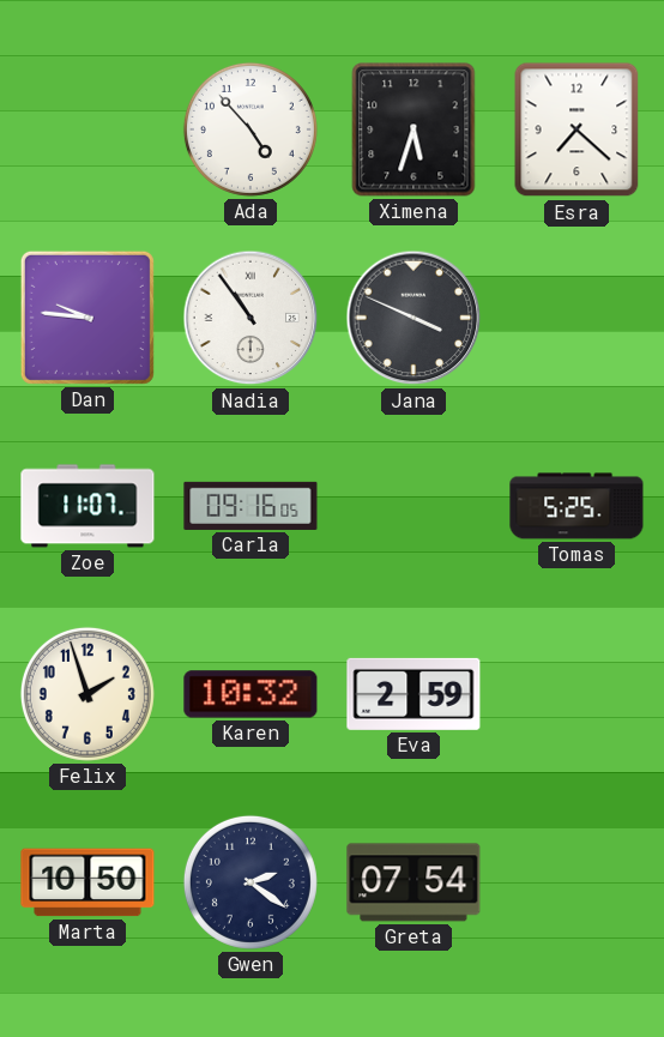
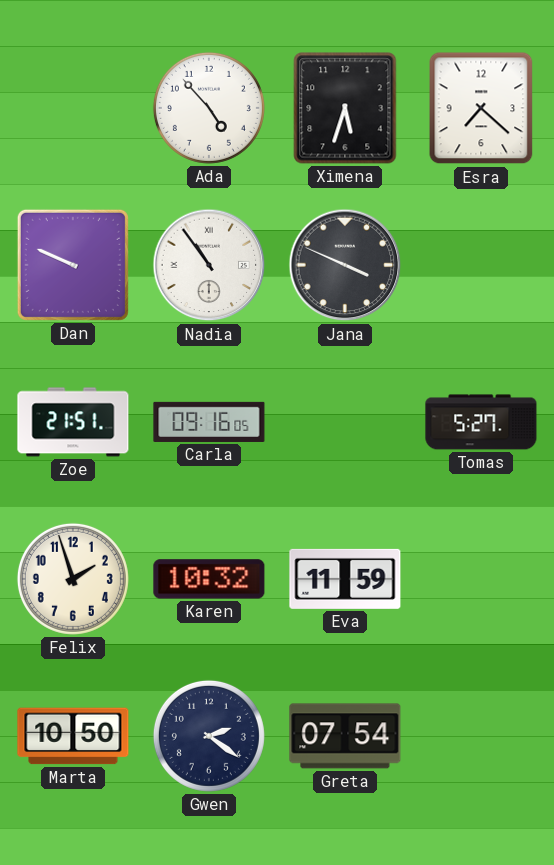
Dan: 9:46 -> 9:49 (73, 265)
Zoe: 11:07 -> 21:51 (73, 422)
Tomas: 5:25 -> 5:27 (481, 422)
Eva: 2:59 -> 11:59 (345, 579)
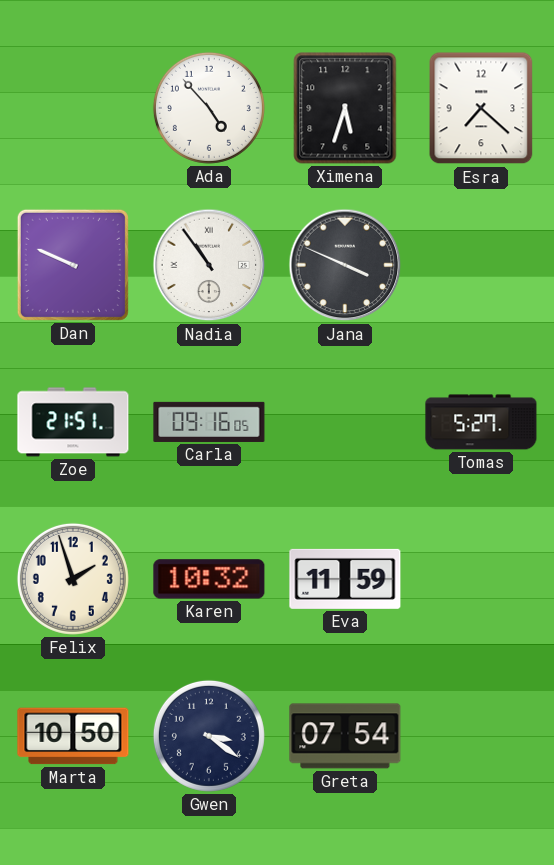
Gwen: 2:21 -> 3:21 (209, 736)
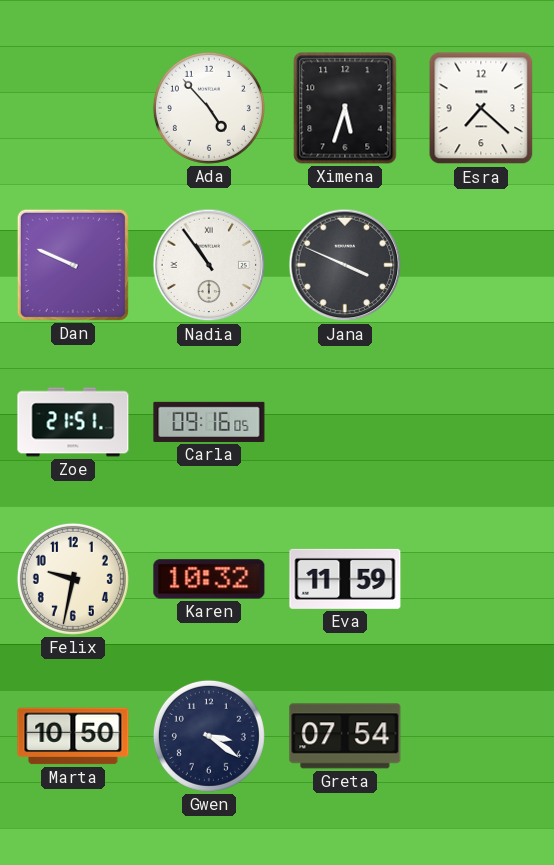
Tomas: 5:27 -> none (481, 422)
Felix: 1:57 -> 9:32 (73, 579)
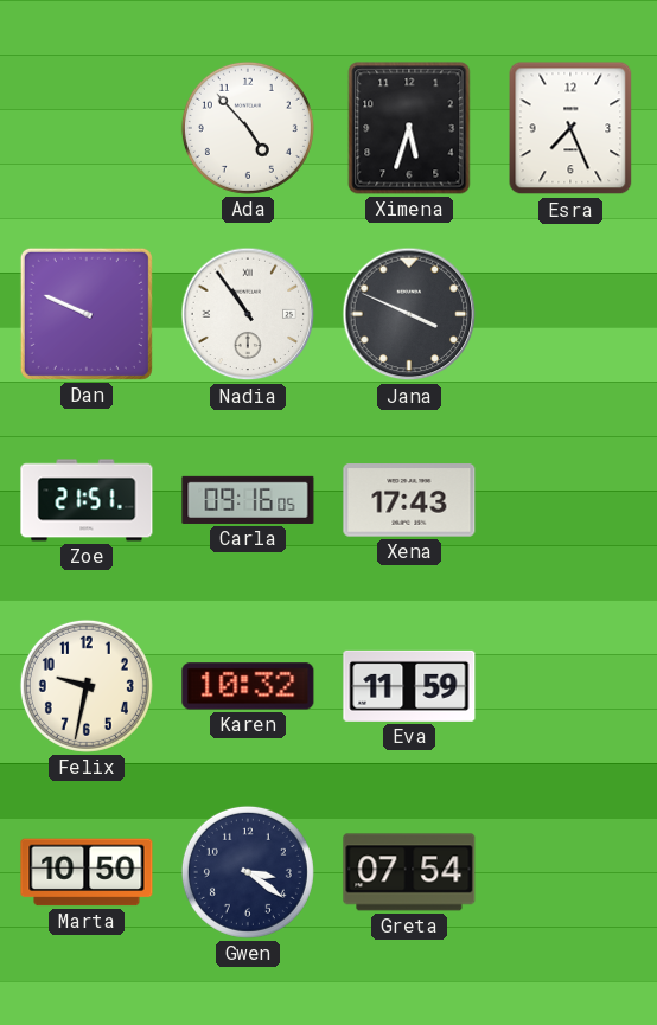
Esra: 7:22 -> 7:26 (570, 128)
Xena: none -> 17:43 (409, 500)
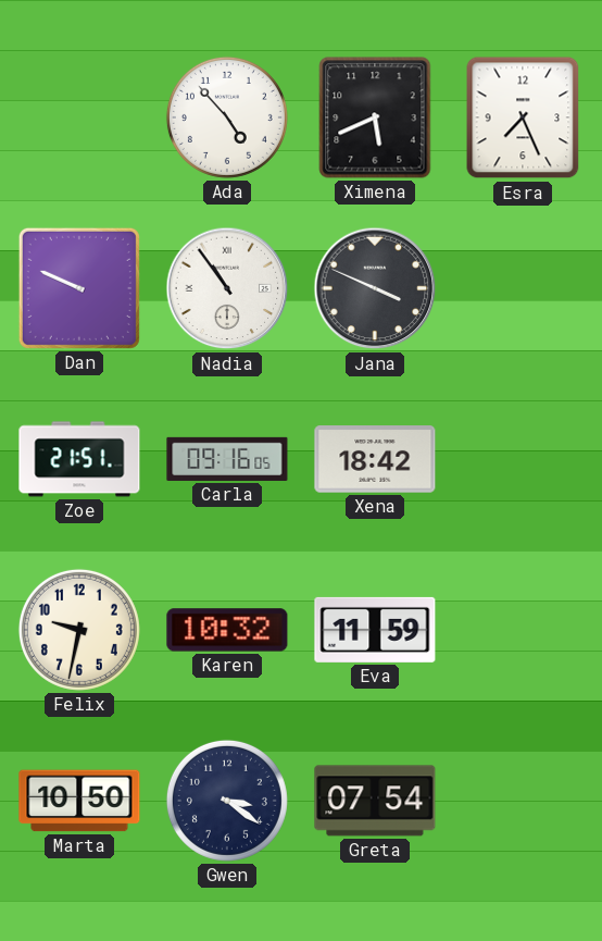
Ximena: 5:33 -> 5:41 (375, 117)
Xena: 17:43 -> 18:42 (375, 459)
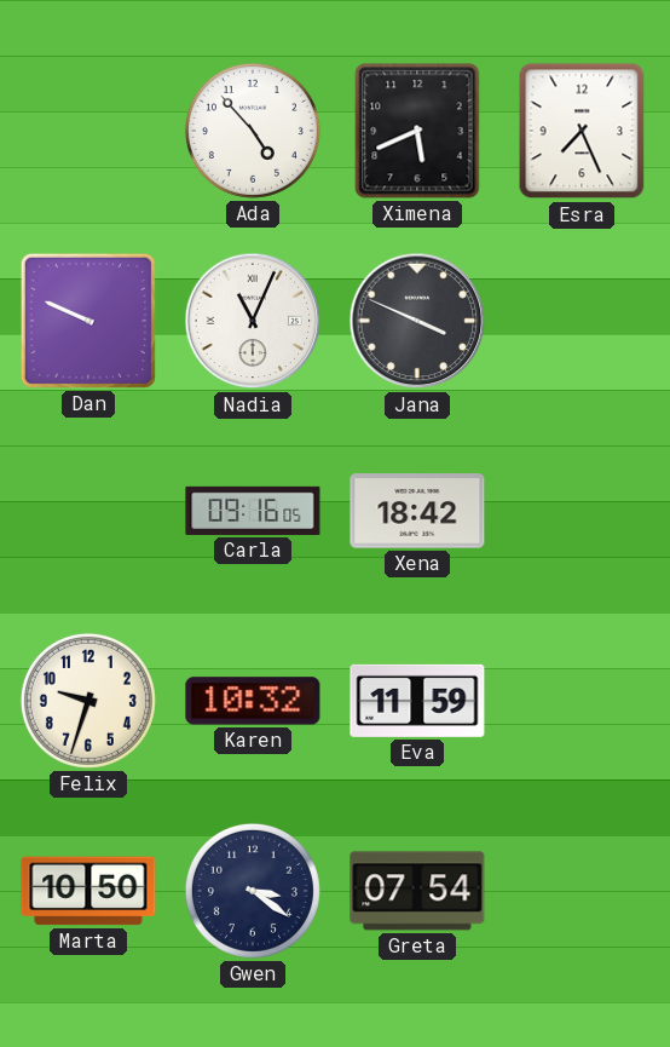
Nadia: 10:54 -> 11:04 (253, 321)
Zoe: 21:51 -> none (79, 459)
Felix: 9:32 -> 9:33 (88, 701)
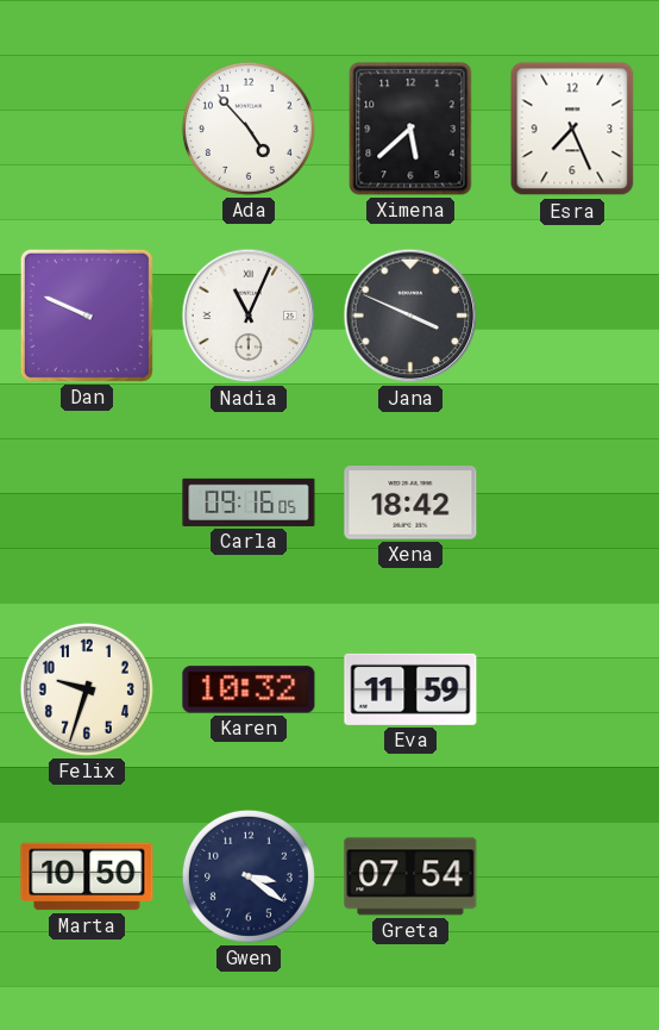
Ximena: 5:41 -> 5:38 (410, 129)
